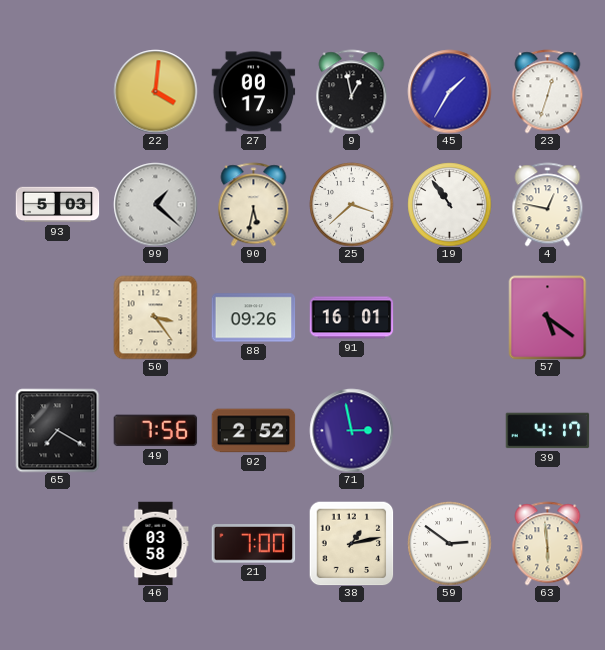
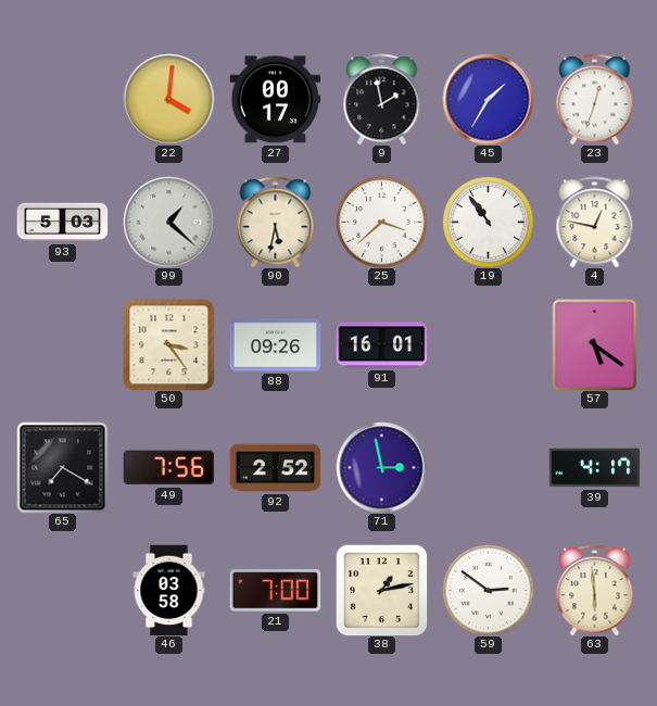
9: 12:58 -> 1:58 (382, 99)
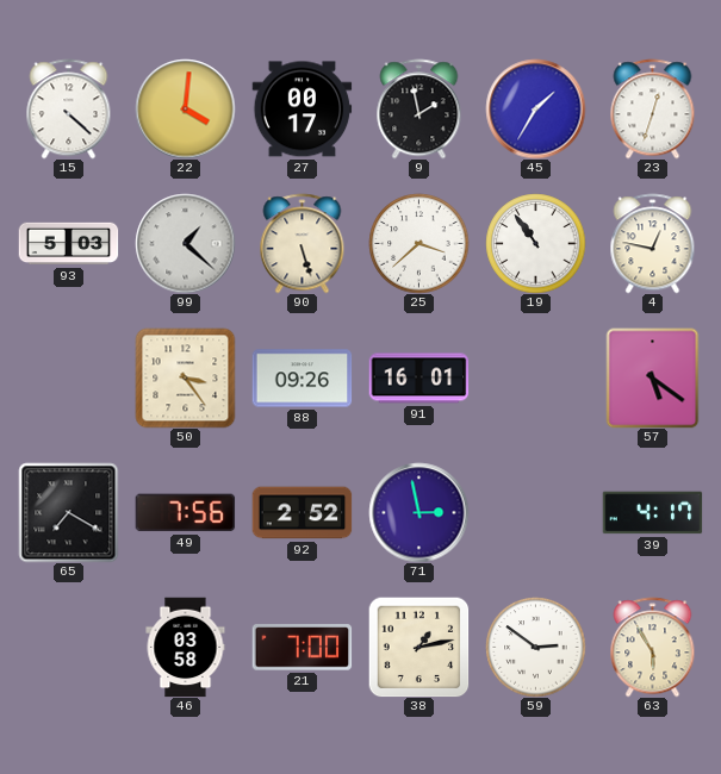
15: none -> 4:22 (69, 108)
90: 5:32 -> 5:27 (303, 243)
63: 5:59 -> 5:55 (653, 647)
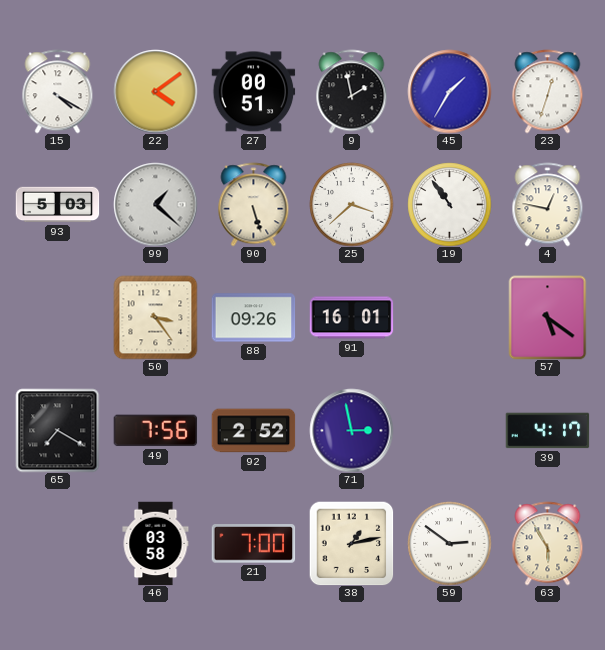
15: 4:22 -> 4:20 (58, 91)
22: 4:01 -> 4:09 (155, 91)
27: 00:17 -> 00:51 (253, 92)
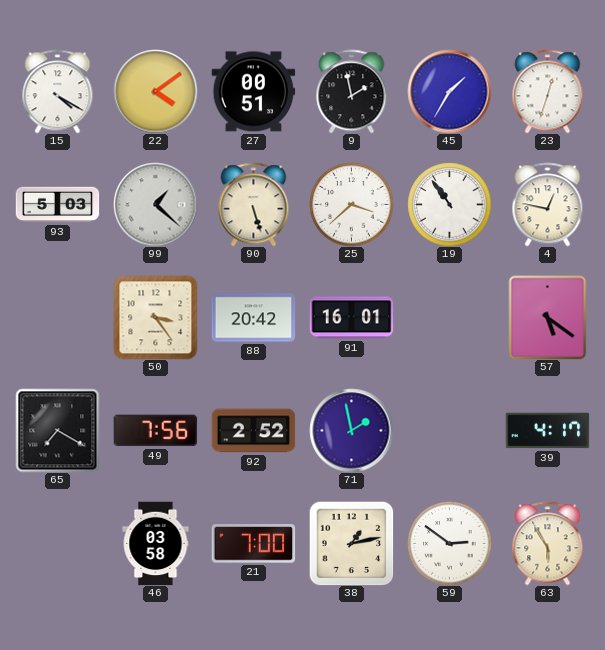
88: 09:26 -> 20:42 (253, 318)
71: 2:58 -> 1:58 (351, 430)
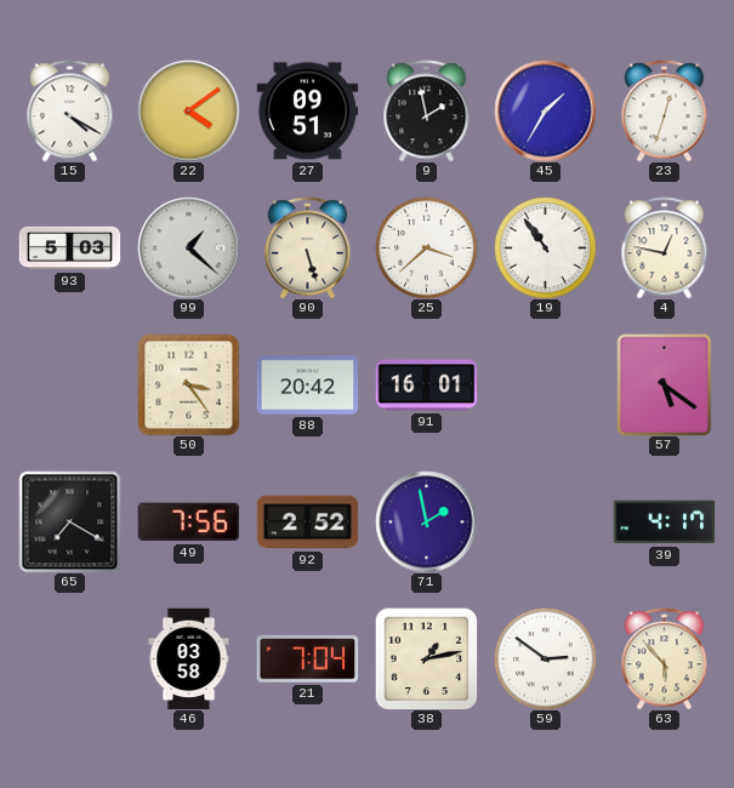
27: 00:51 -> 09:51 (307, 112)
21: 7:00 -> 7:04 (307, 659)
63: 5:55 -> 5:53 (665, 658)
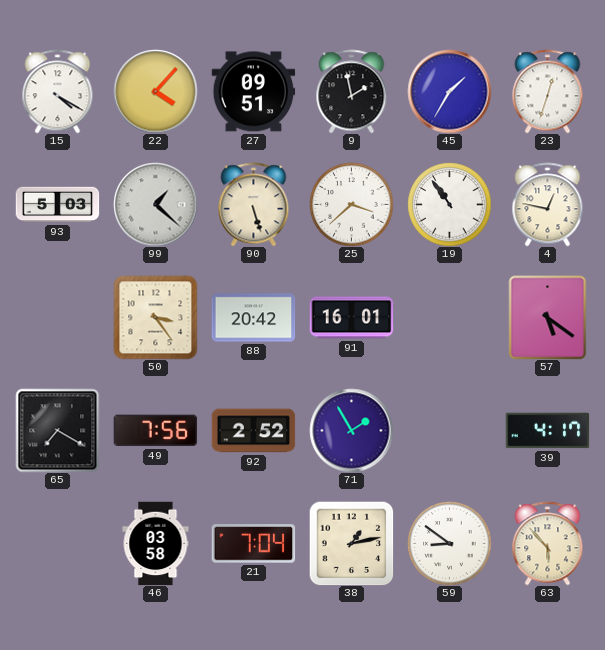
22: 4:09 -> 4:07 (155, 91)
71: 1:58 -> 1:55 (351, 430)
59: 2:51 -> 8:51 (449, 543)
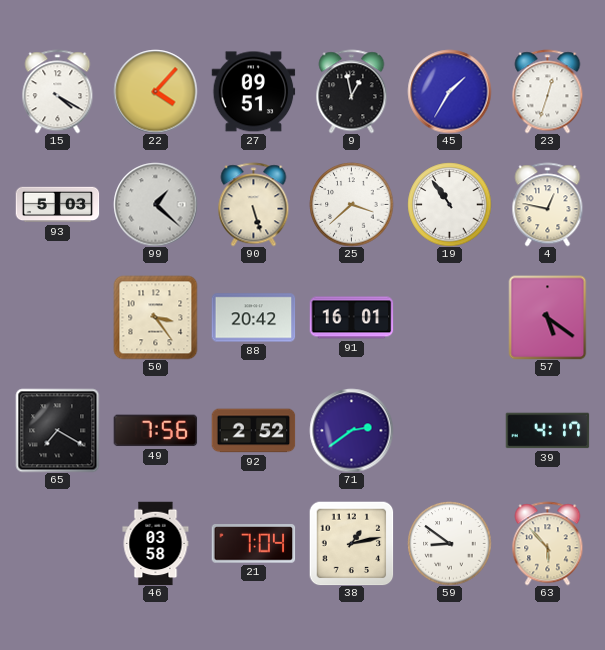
9: 1:58 -> 12:58 (352, 91)
71: 1:55 -> 2:39 (351, 430)
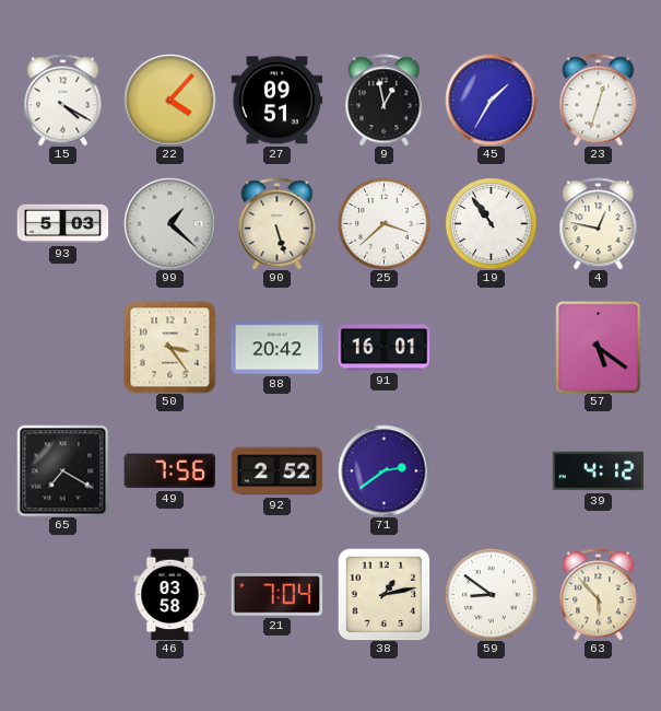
39: 4:17 -> 4:12 (598, 471)
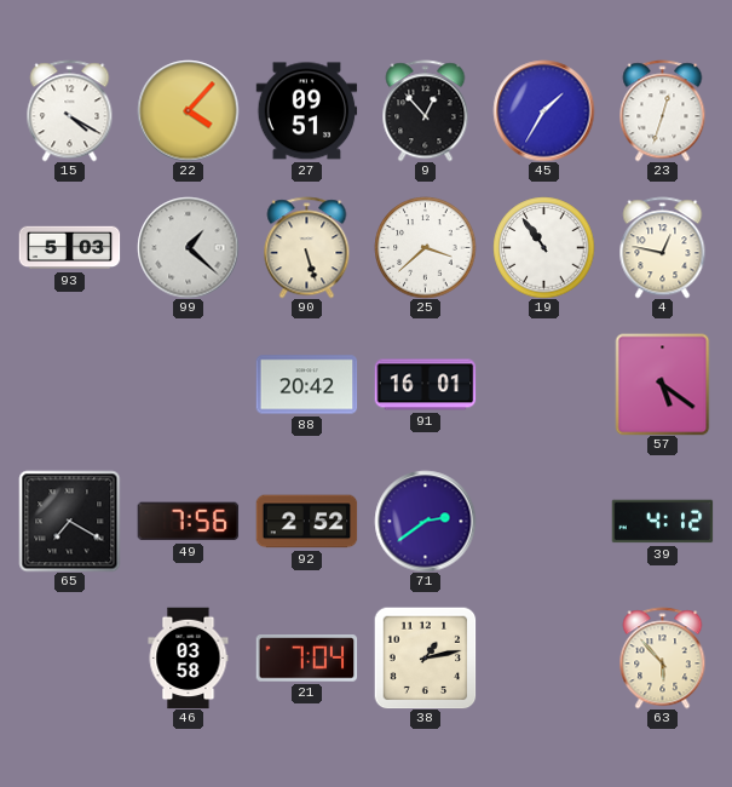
9: 12:58 -> 12:53 (426, 110)
50: 3:24 -> none (169, 347)
59: 8:51 -> none (491, 594)
